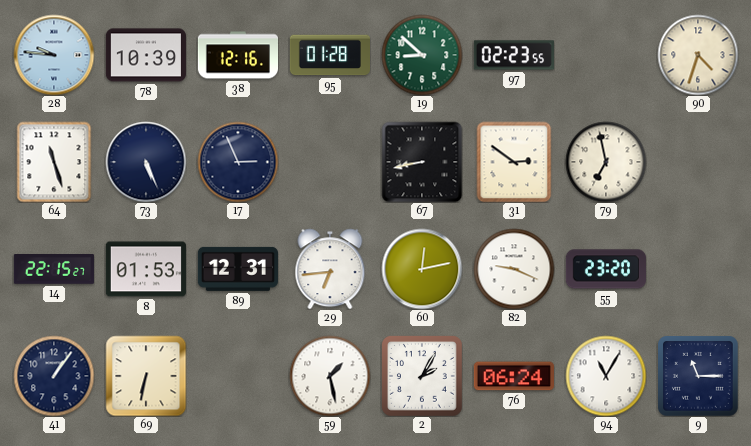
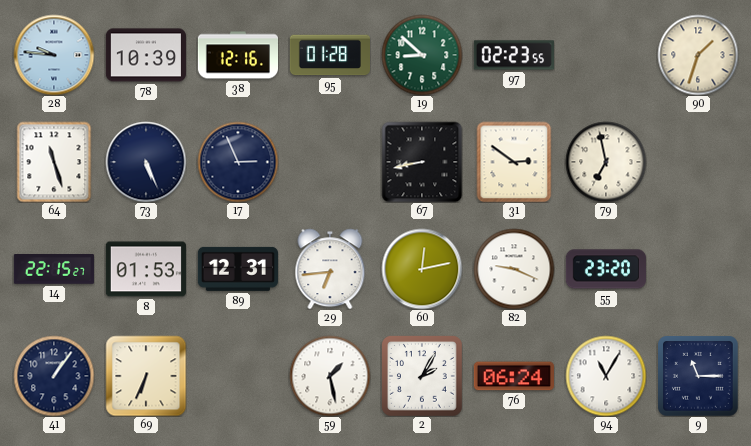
90: 4:33 -> 1:33 (698, 55)
69: 6:32 -> 6:34 (146, 376)
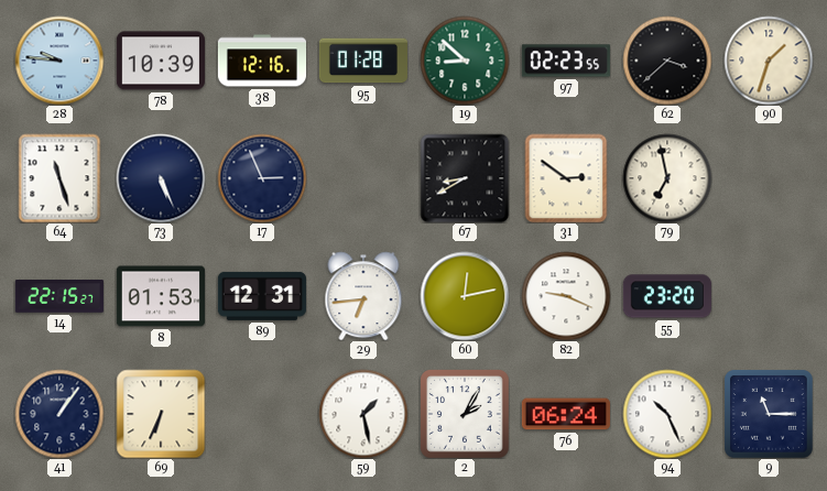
62: none -> 3:38 (667, 61)
67: 8:43 -> 8:40 (465, 178)
94: 11:05 -> 10:26 (667, 414)
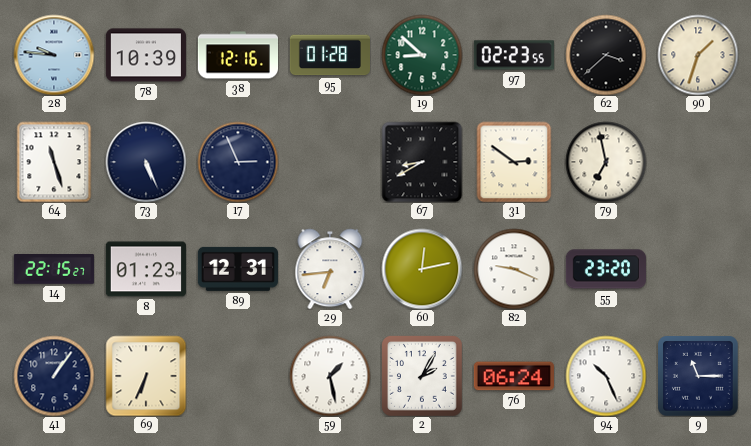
8: 01:53 -> 01:23 (146, 269)
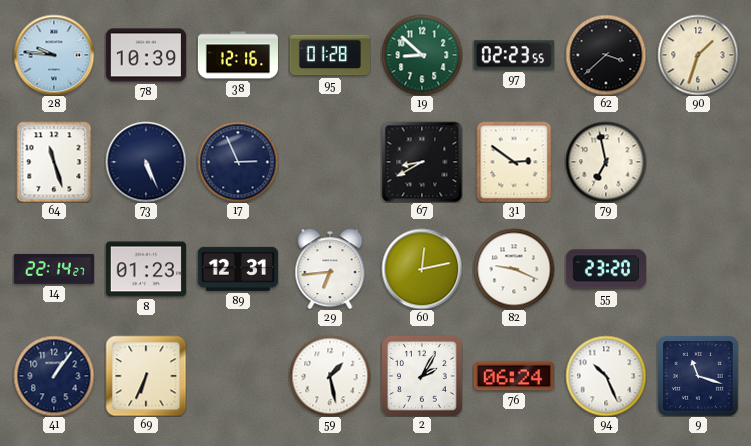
14: 22:15 -> 22:14 (54, 269)
9: 11:15 -> 11:18 (698, 376)
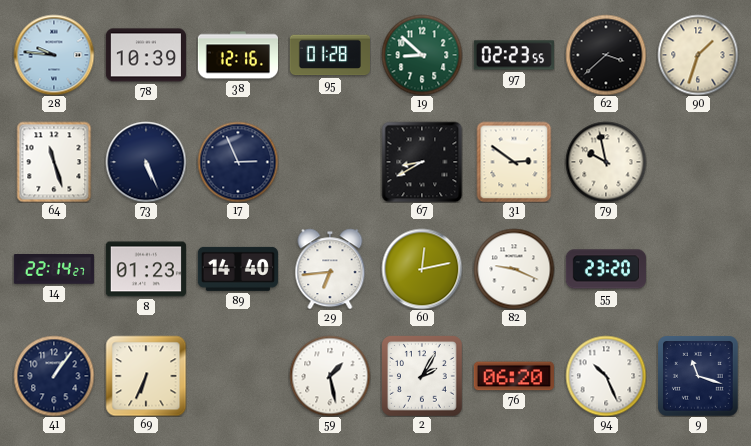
79: 6:58 -> 9:58 (606, 162)
89: 12:31 -> 14:40 (238, 269)
76: 06:24 -> 06:20 (514, 376)
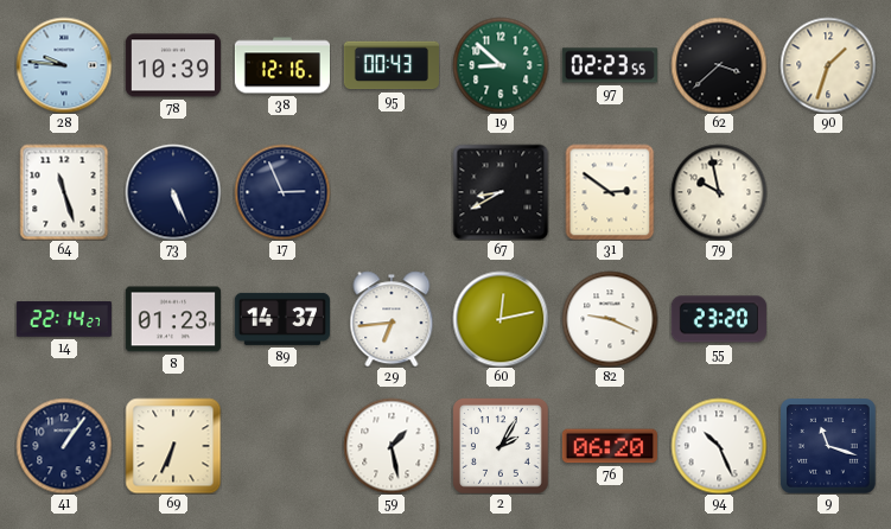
95: 01:28 -> 00:43 (390, 65)
89: 14:40 -> 14:37 (282, 319)
